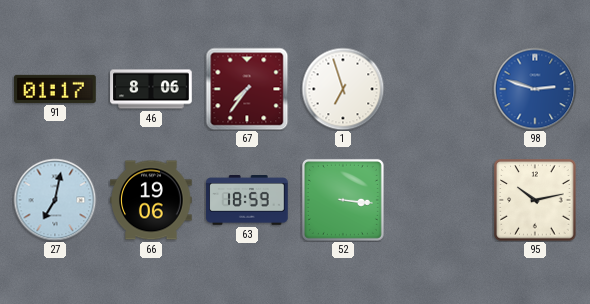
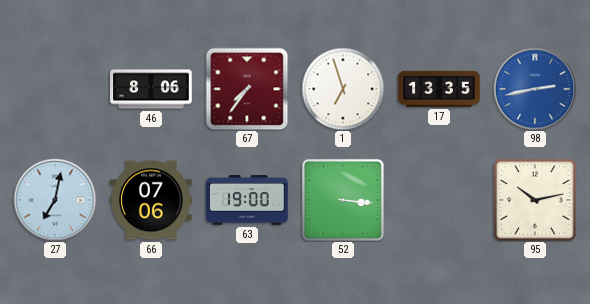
91: 01:17 -> none (55, 89)
17: none -> 13:35 (439, 89)
98: 2:48 -> 2:43 (535, 89)
66: 19:06 -> 07:06 (151, 200)
63: 18:59 -> 19:00 (247, 201)
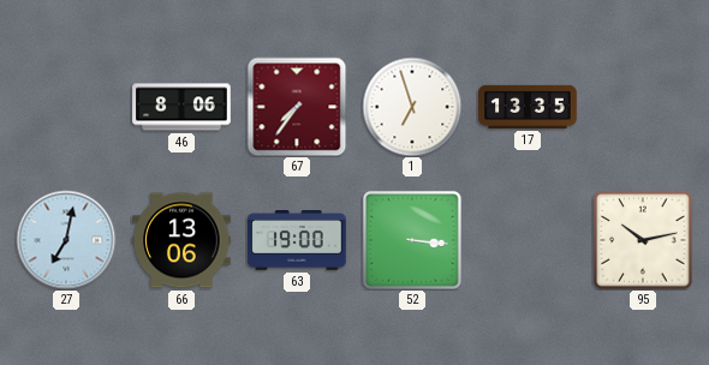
98: 2:43 -> none (535, 89)
66: 07:06 -> 13:06 (181, 240)
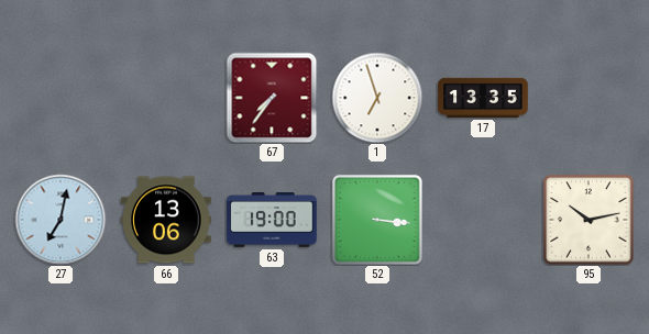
46: 8:06 -> none (181, 107)
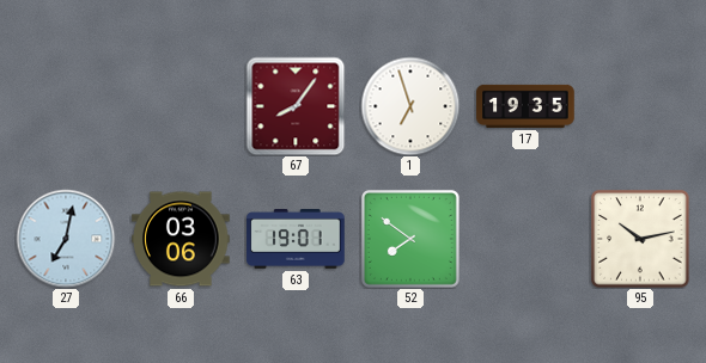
67: 7:36 -> 8:06 (296, 106)
17: 13:35 -> 19:35 (525, 106)
66: 13:06 -> 03:06 (181, 239)
63: 19:00 -> 19:01 (296, 240)
52: 3:16 -> 7:51 (410, 239)
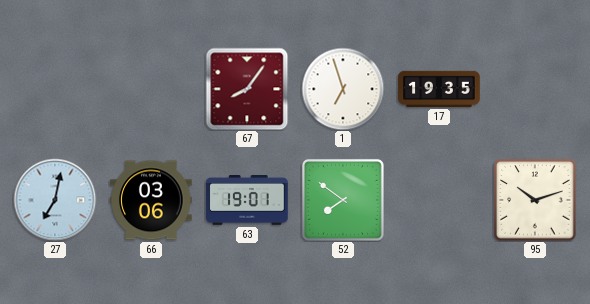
95: 10:13 -> 10:12 (535, 200)
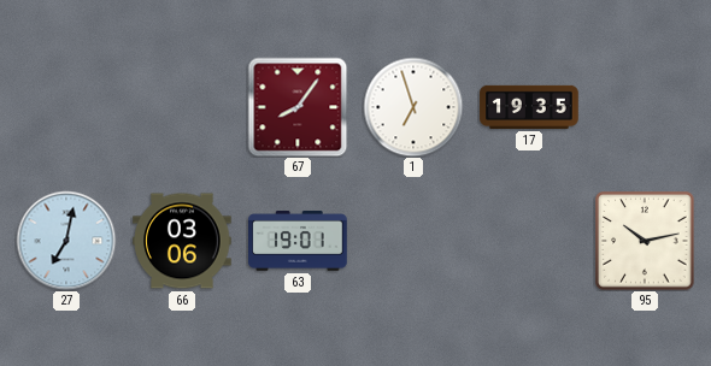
52: 7:51 -> none (343, 200)
95: 10:12 -> 10:13 (645, 241)
